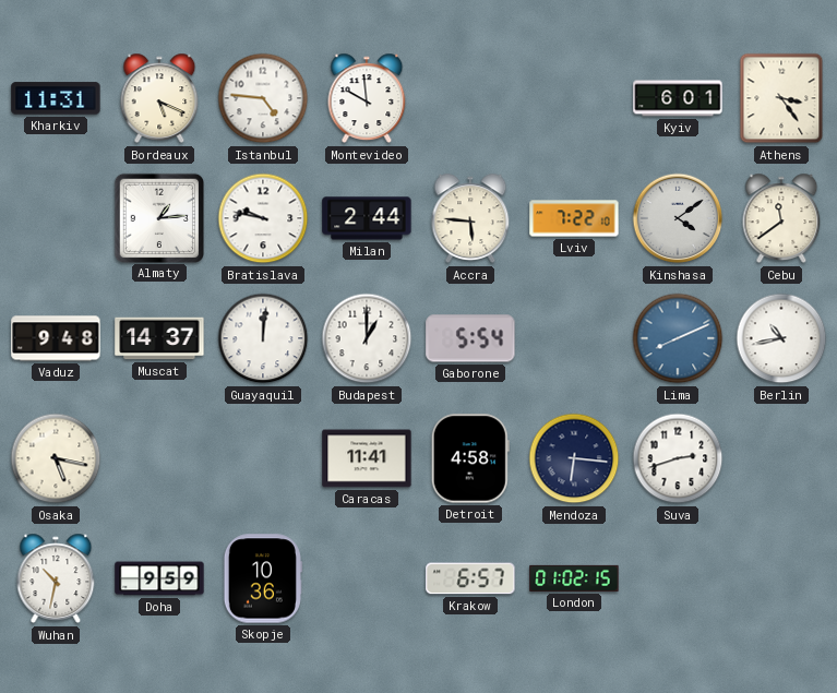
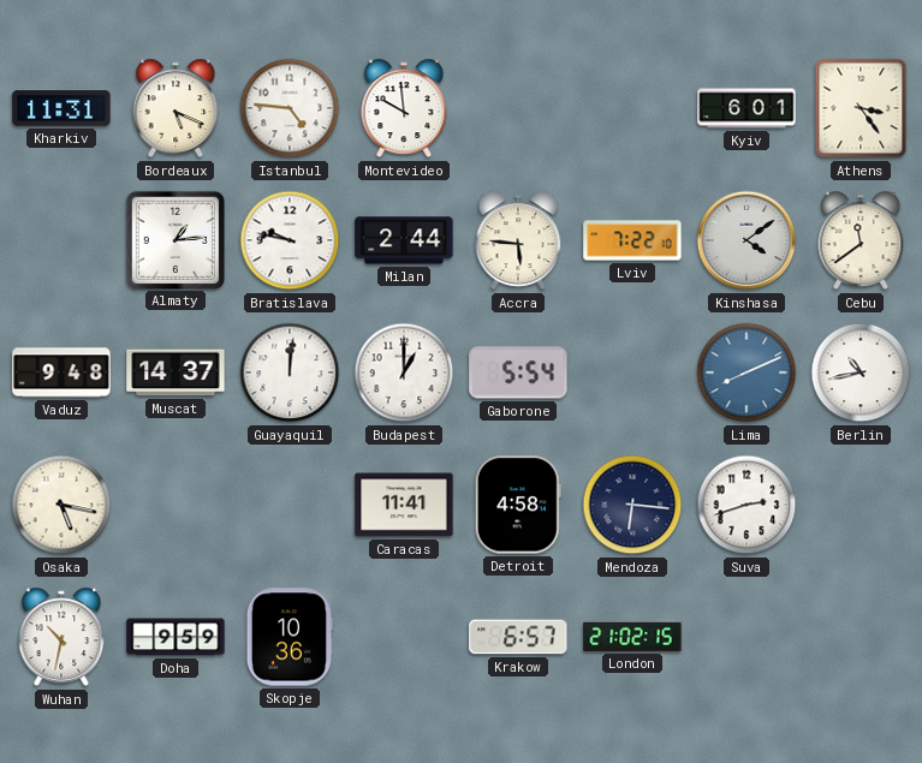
London: 01:02 -> 21:02 (632, 637)
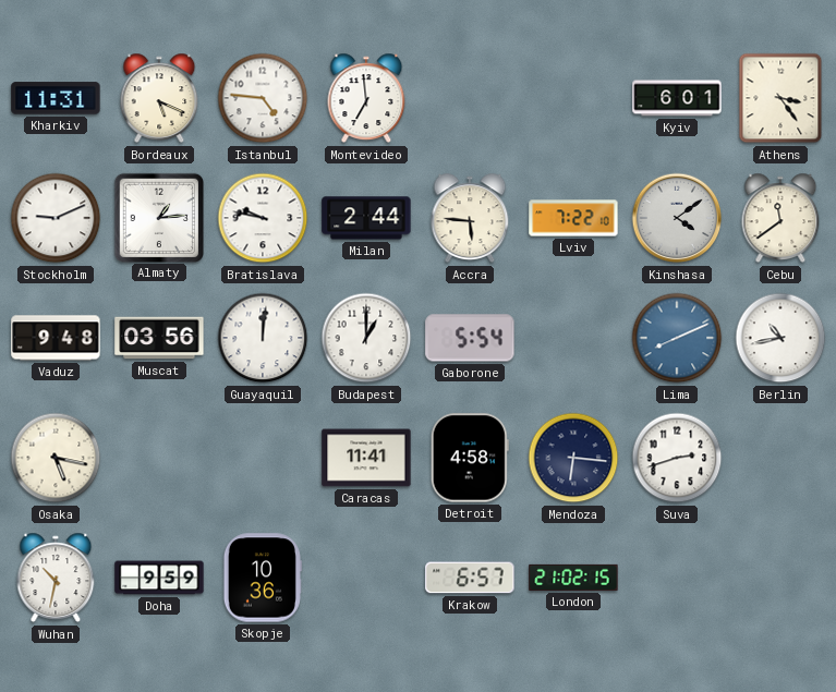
Montevideo: 9:59 -> 6:59 (366, 98)
Stockholm: none -> 9:11 (56, 218)
Muscat: 14:37 -> 03:56 (159, 338)
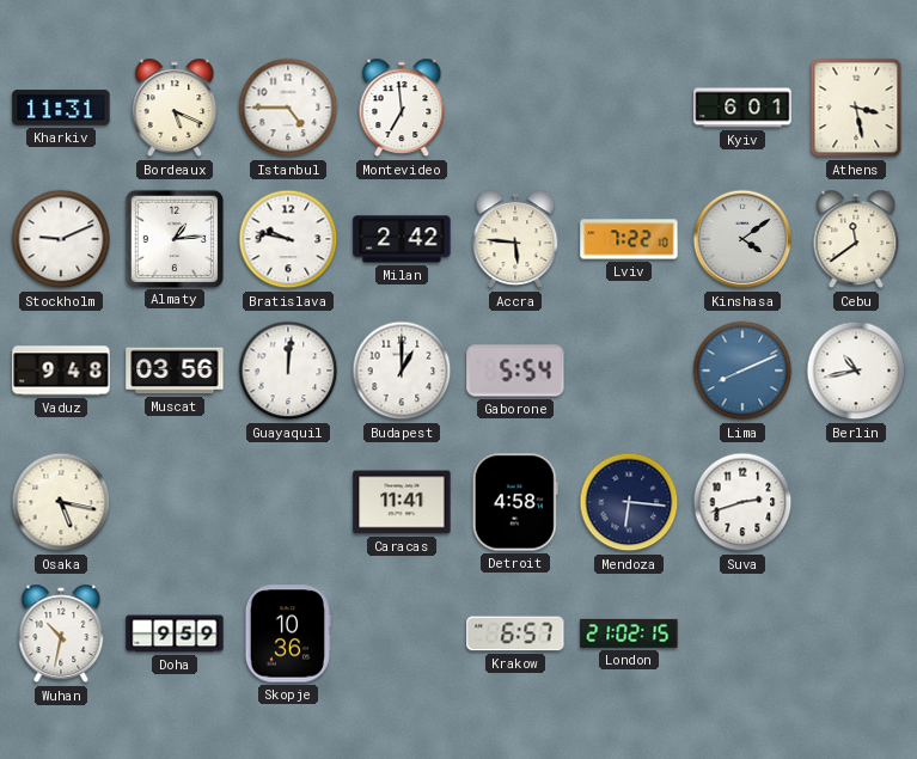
Istanbul: 4:46 -> 4:45 (288, 108)
Athens: 3:24 -> 3:28 (856, 108)
Milan: 2:44 -> 2:42 (402, 239)
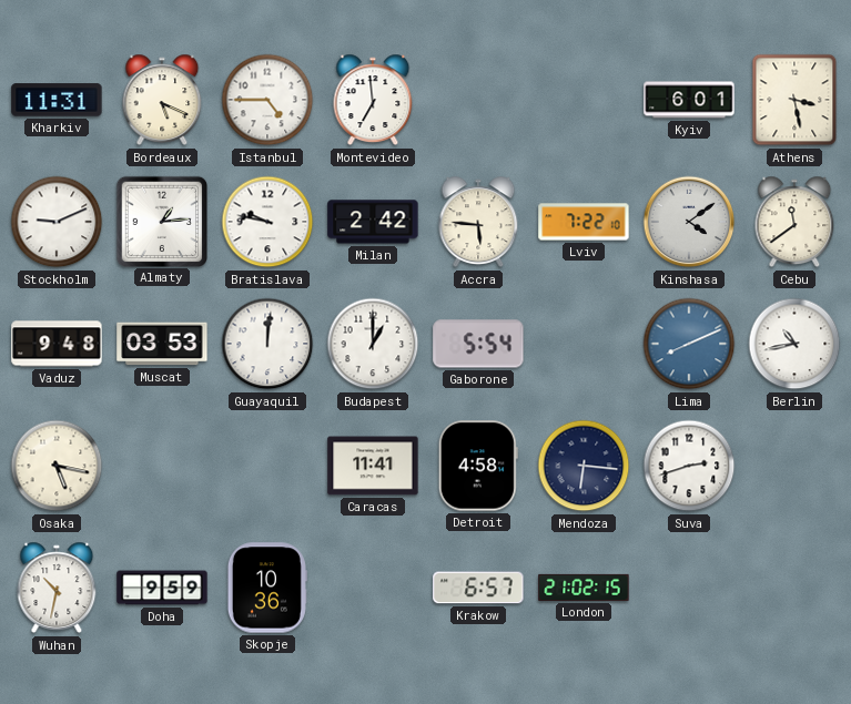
Muscat: 03:56 -> 03:53 (162, 344)
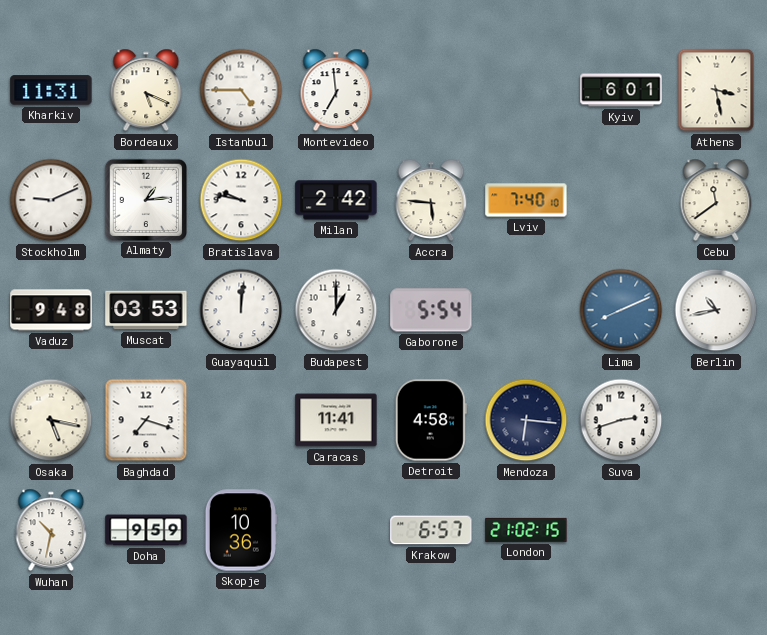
Lviv: 7:22 -> 7:40 (526, 200)
Kinshasa: 4:09 -> none (689, 222)
Baghdad: none -> 7:18 (146, 420)
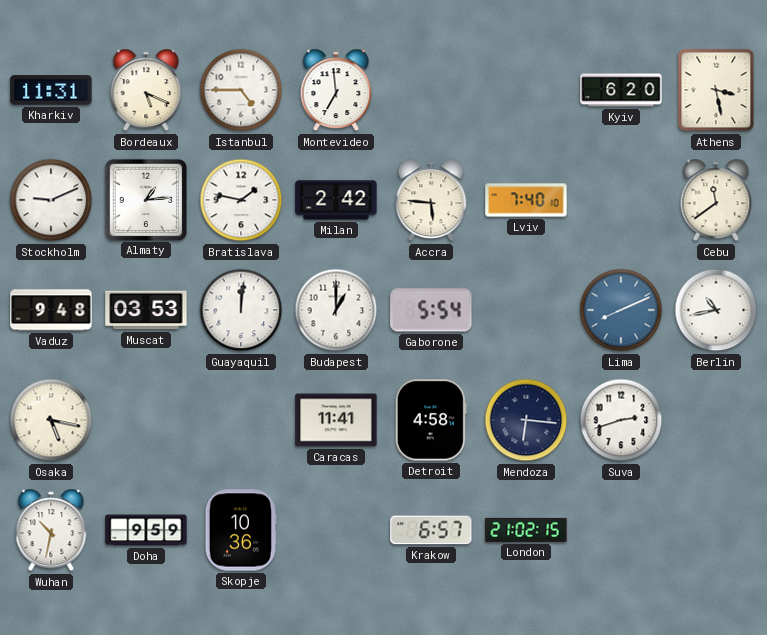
Kyiv: 6:01 -> 6:20 (621, 90)
Bratislava: 9:47 -> 1:47 (241, 200)
Baghdad: 7:18 -> none (146, 420)
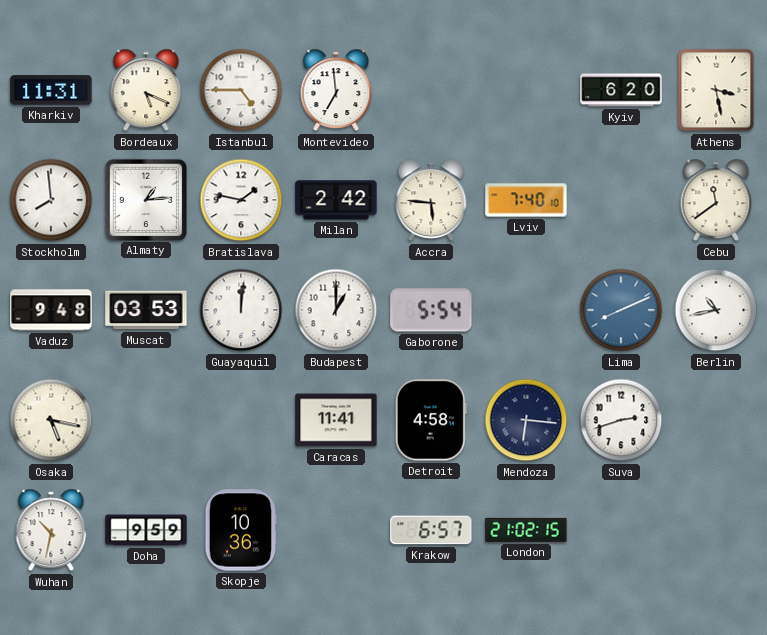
Stockholm: 9:11 -> 7:59 (51, 200)
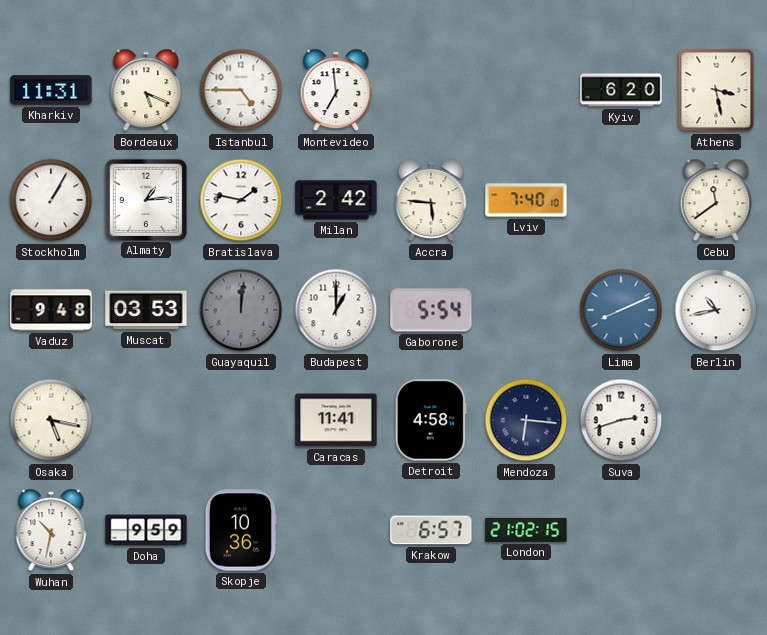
Stockholm: 7:59 -> 1:05 (51, 200)
Guayaquil dial: white -> grey (241, 310)
